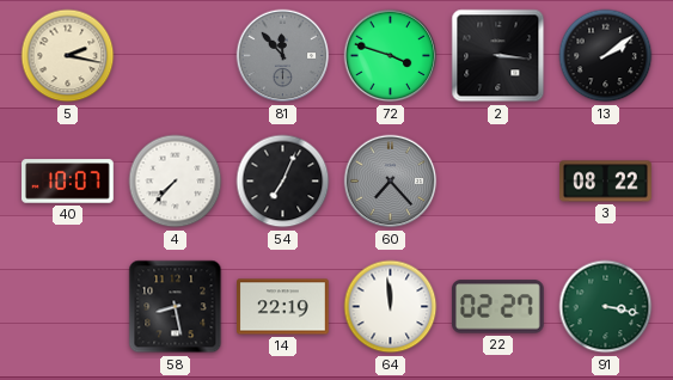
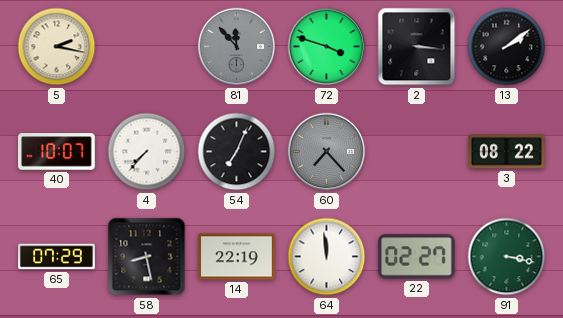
65: none -> 07:29 (57, 257)
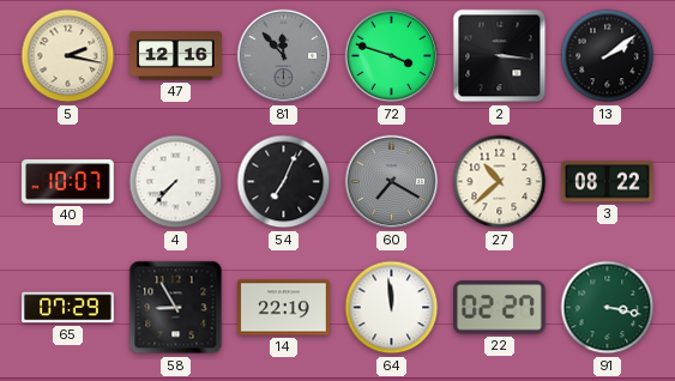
47: none -> 12:16 (176, 56)
60: 7:23 -> 7:20 (392, 182)
27: none -> 10:38 (500, 182)
58: 8:28 -> 8:55 (176, 308)
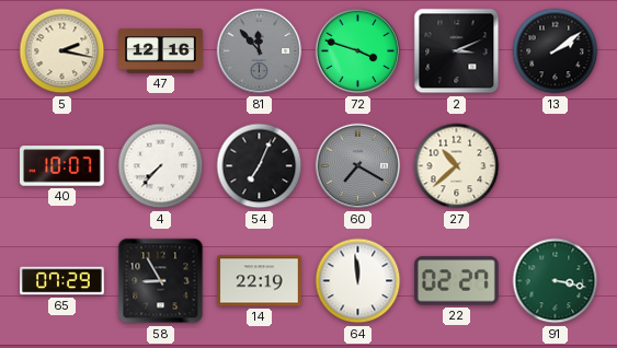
2: 3:16 -> 3:11 (457, 51)
3: 08:22 -> none (608, 182)
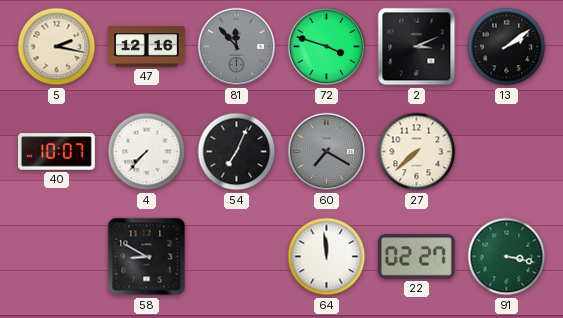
27: 10:38 -> 7:38 (417, 152)
65: 07:29 -> none (62, 281)
58: 8:55 -> 8:50 (147, 257)
14: 22:19 -> none (260, 281)
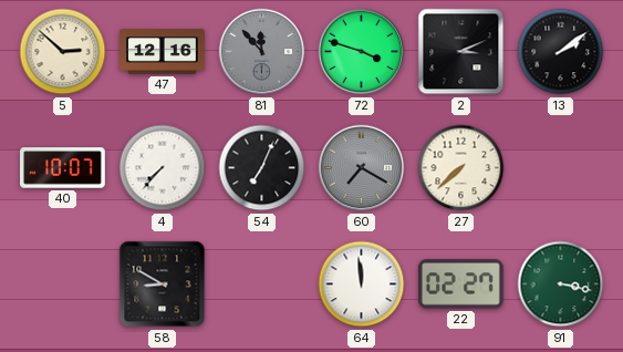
5: 2:17 -> 2:52 (63, 52)
